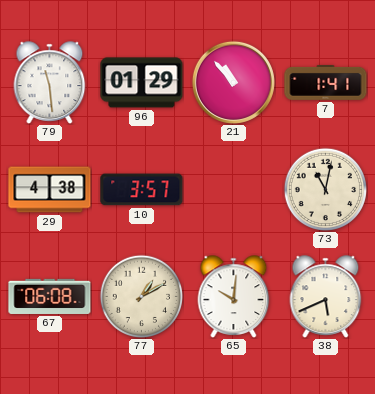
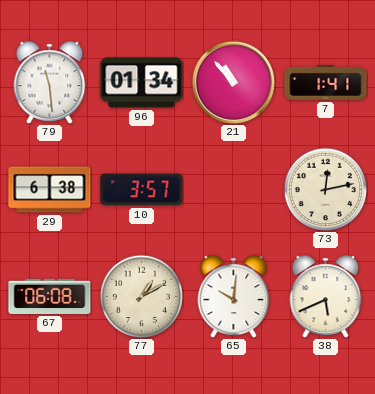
96: 01:29 -> 01:34 (142, 83)
29: 4:38 -> 6:38 (50, 190)
73: 11:02 -> 12:13 (325, 189)
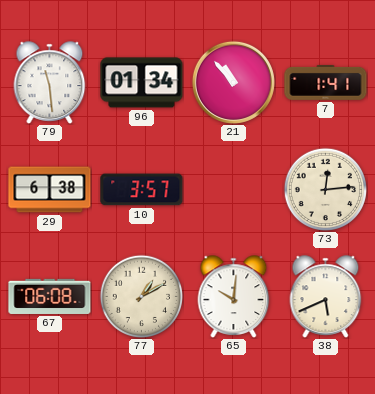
73: 12:13 -> 12:14 (325, 189)
